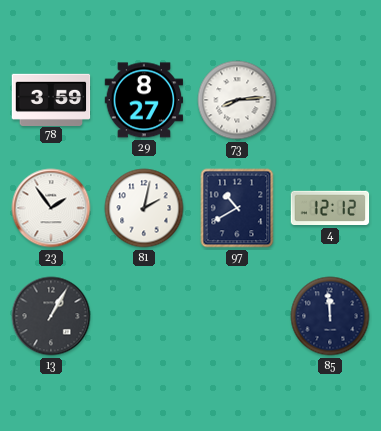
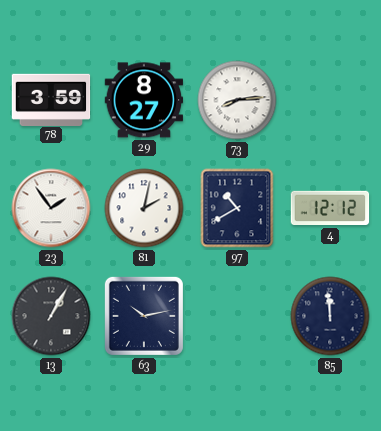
63: none -> 10:13 (144, 316)
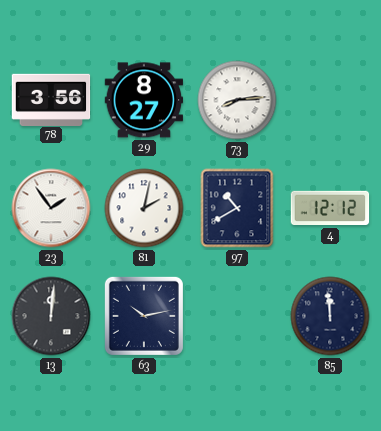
78: 3:59 -> 3:56 (51, 99)
13: 1:05 -> 12:01 (51, 316)
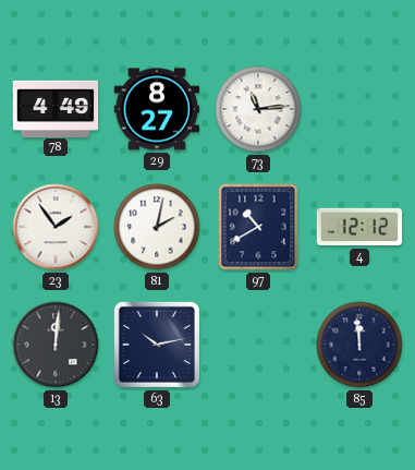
78: 3:56 -> 4:49 (56, 108)
73: 8:14 -> 11:14 (258, 109)
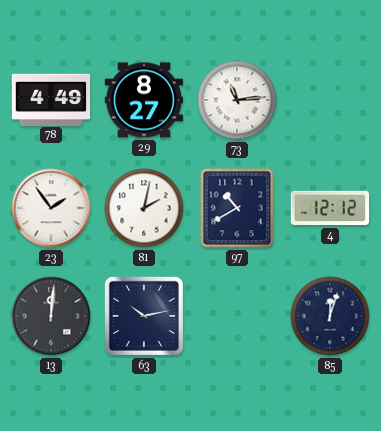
85: 11:59 -> 12:03 (330, 316)
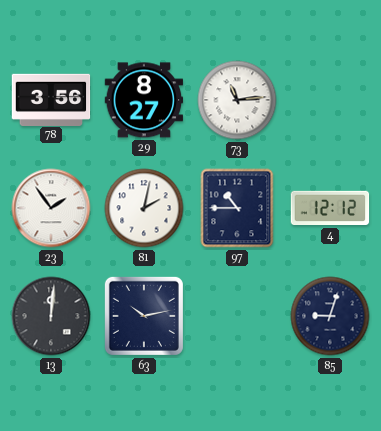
78: 4:49 -> 3:56 (51, 99)
97: 10:40 -> 10:45 (237, 208)
85: 12:03 -> 9:03 (330, 316)
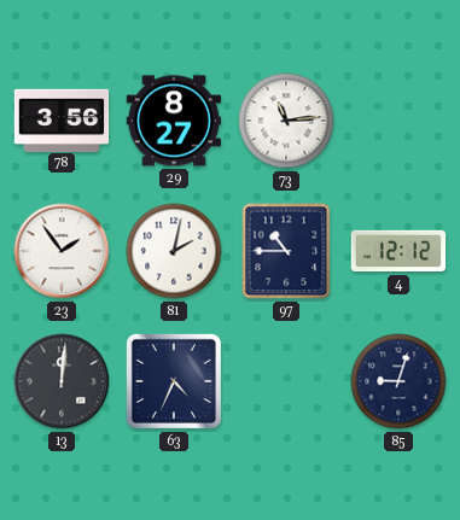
63: 10:13 -> 4:34 (174, 381)
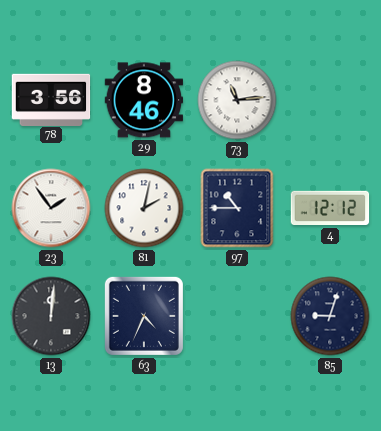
29: 8:27 -> 8:46 (144, 100)
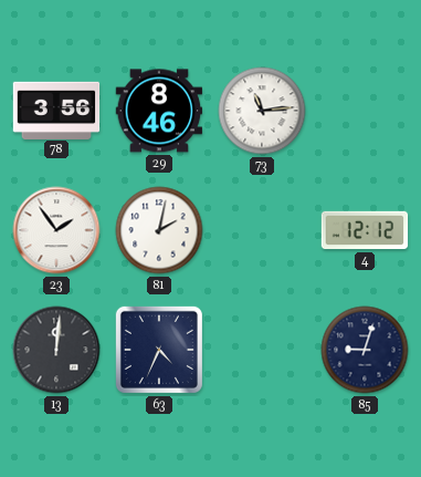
97: 10:45 -> none (237, 208)
